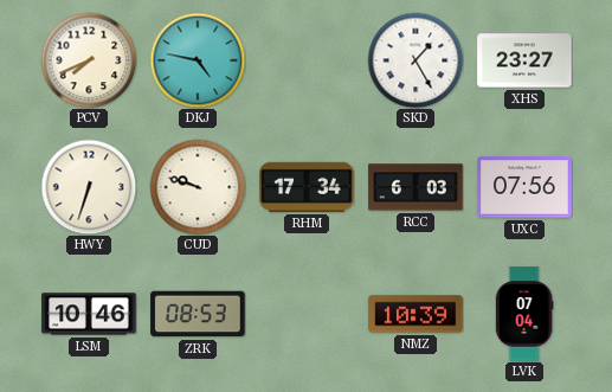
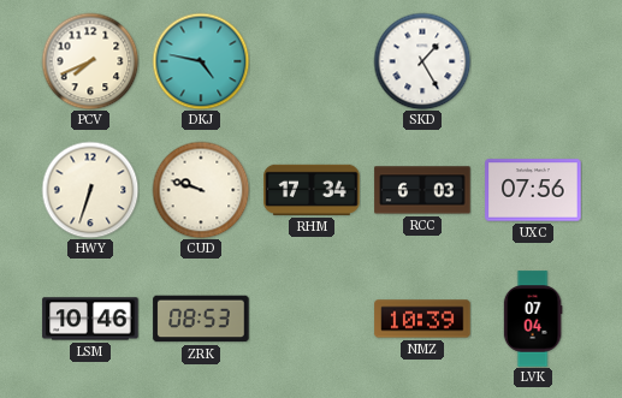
XHS: 23:27 -> none (524, 60)
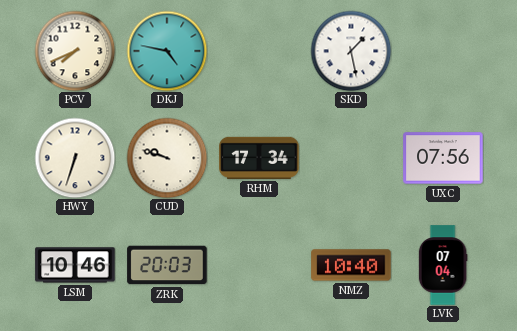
SKD: 1:25 -> 1:28 (351, 51)
RCC: 6:03 -> none (422, 190)
ZRK: 08:53 -> 20:03 (167, 265)
NMZ: 10:39 -> 10:40 (351, 265)
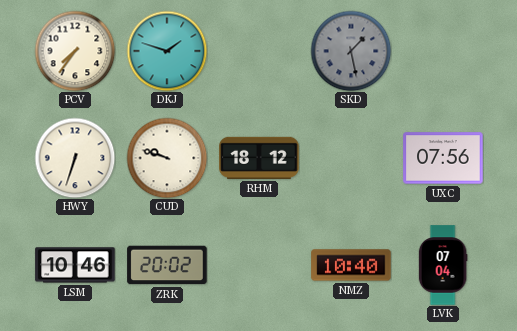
PCV: 7:41 -> 7:36 (75, 51)
DKJ: 4:47 -> 1:48 (167, 51)
SKD dial: white -> grey (351, 51)
RHM: 17:34 -> 18:12 (259, 158)
ZRK: 20:03 -> 20:02 (167, 265)
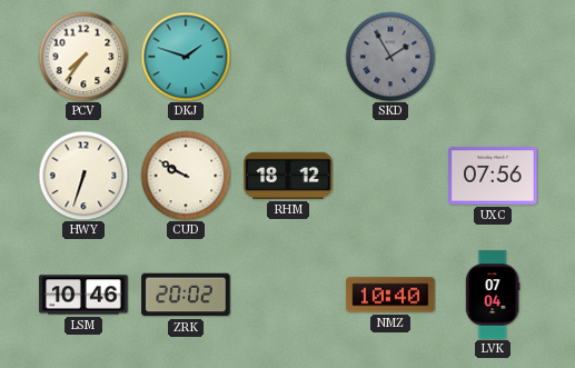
SKD: 1:28 -> 1:55 (390, 57)
CUD: 9:48 -> 9:50 (186, 176)
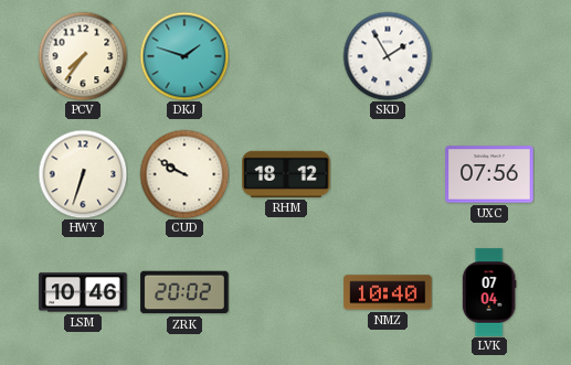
SKD dial: grey -> white (388, 56)
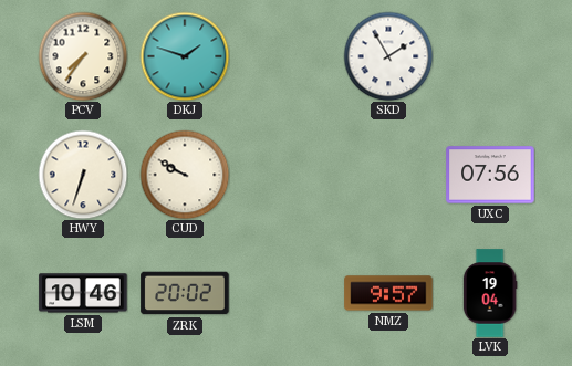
RHM: 18:12 -> none (286, 174)
NMZ: 10:40 -> 9:57 (388, 293)
LVK: 07:04 -> 19:04 (490, 293)
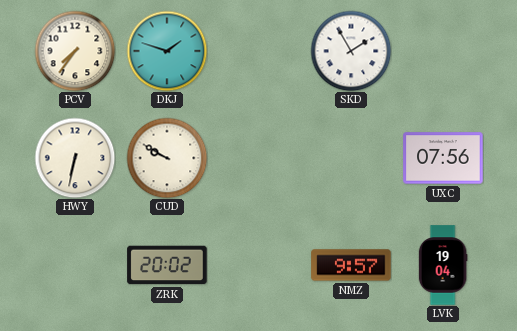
HWY: 6:33 -> 6:32 (75, 158)
LSM: 10:46 -> none (83, 293)
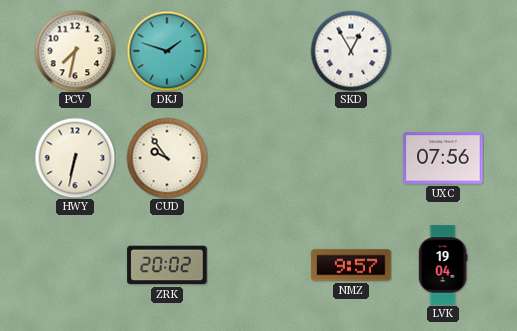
PCV: 7:36 -> 7:32 (75, 51)
SKD: 1:55 -> 12:55 (351, 51)
CUD: 9:50 -> 9:54 (167, 158)
